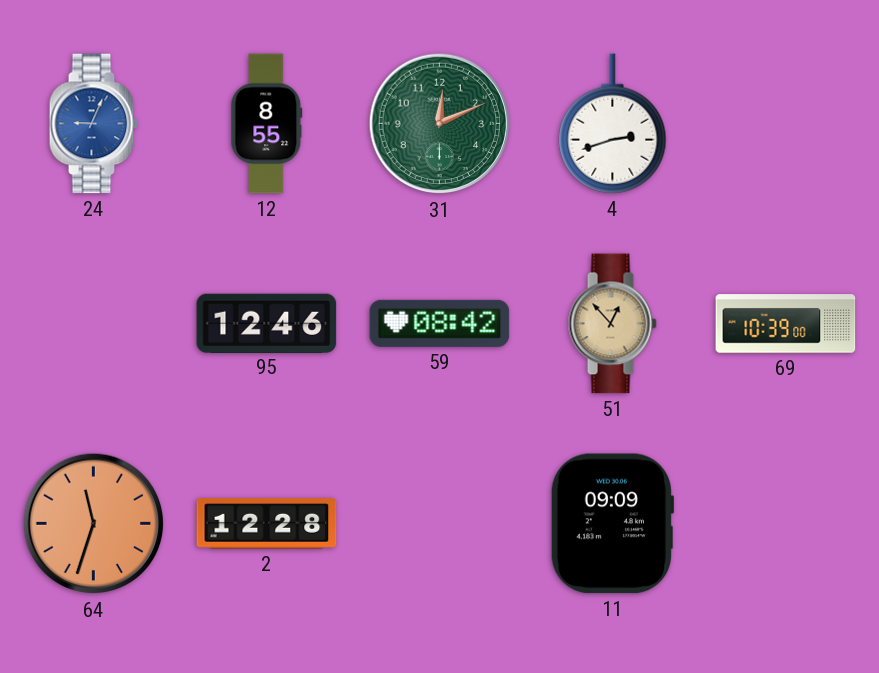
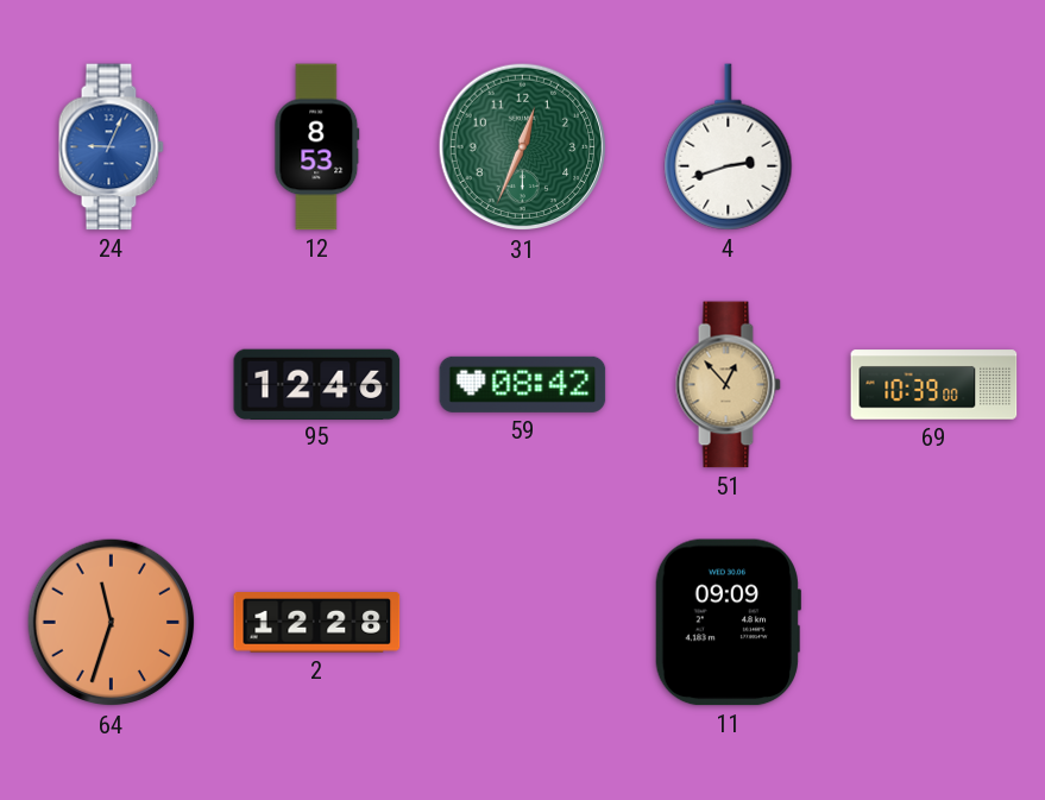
12: 8:55 -> 8:53 (317, 147)
31: 12:11 -> 12:34 (523, 147)
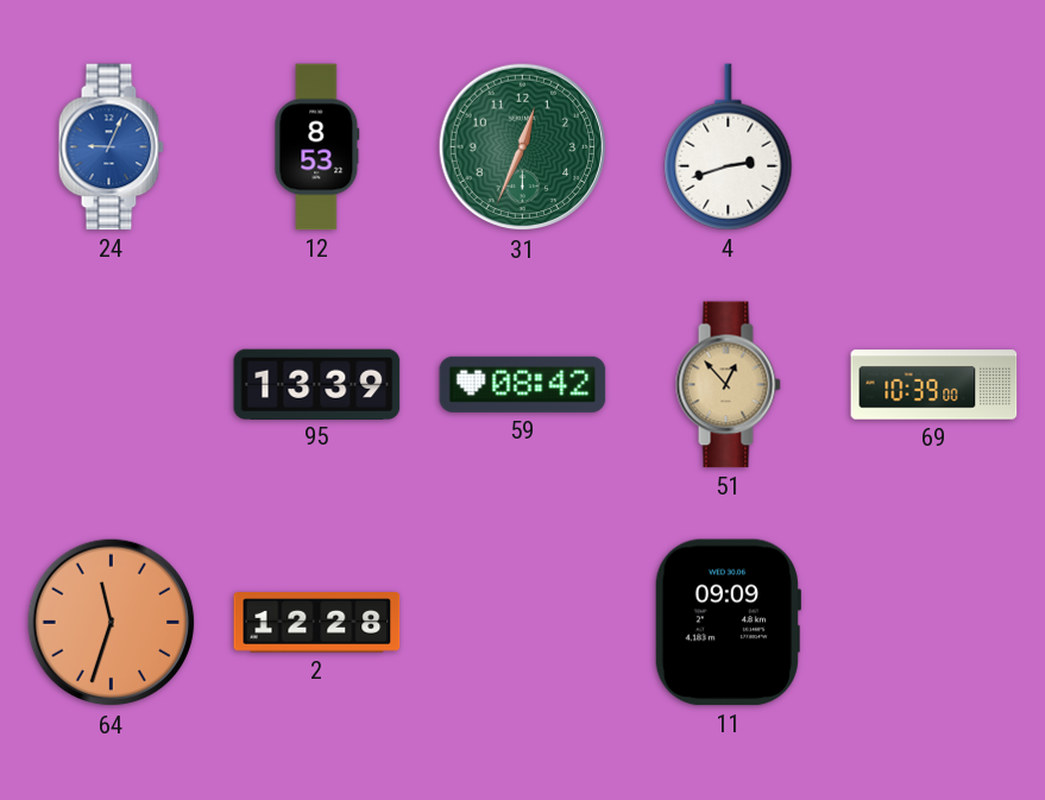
95: 12:46 -> 13:39 (317, 384)
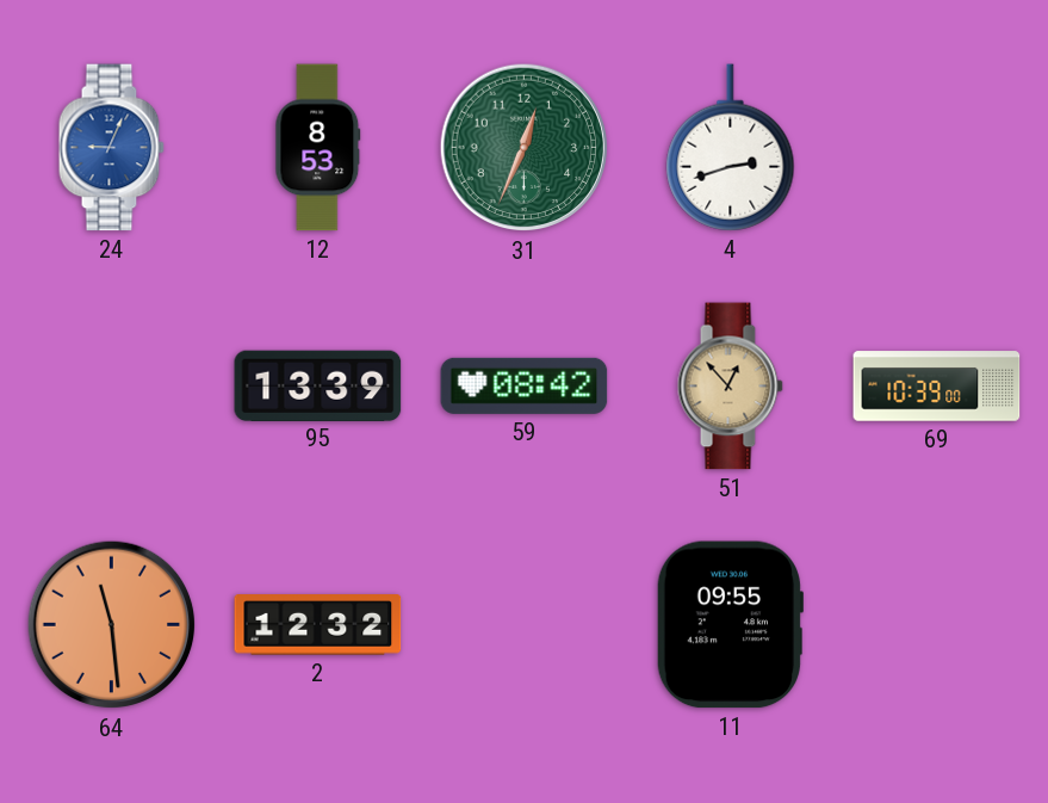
64: 11:33 -> 11:29 (112, 625)
2: 12:28 -> 12:32 (318, 625)
11: 09:09 -> 09:55 (728, 625)
